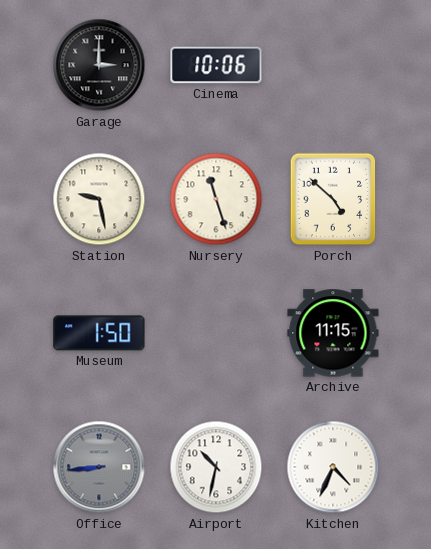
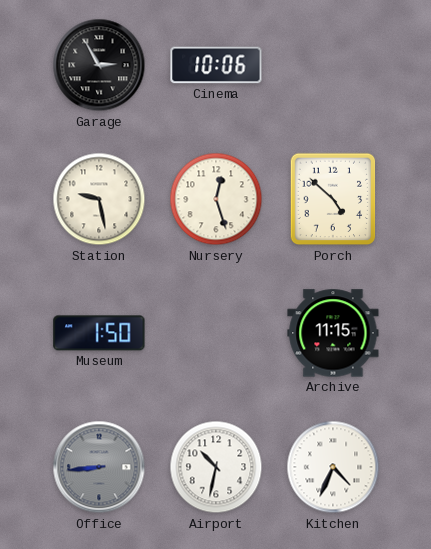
Garage: 3:00 -> 2:55 (99, 65)
Nursery: 11:27 -> 12:27 (216, 199)
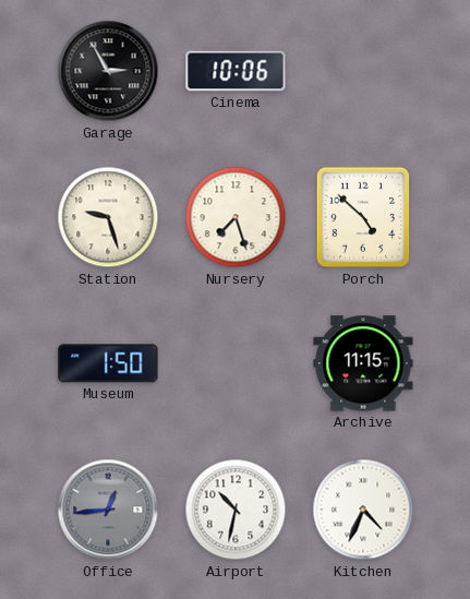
Station: 9:28 -> 9:27 (108, 217)
Nursery: 12:27 -> 7:27 (236, 217)
Office: 8:44 -> 12:44 (108, 510)
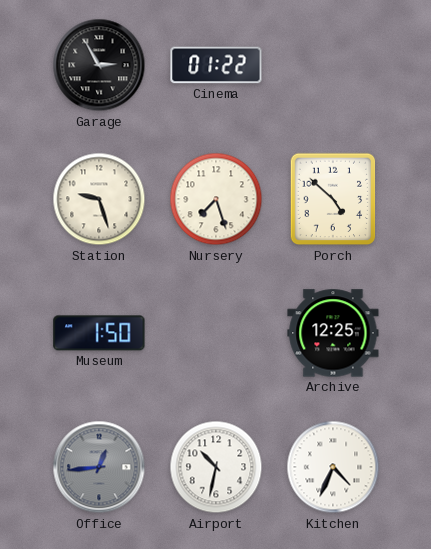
Cinema: 10:06 -> 01:22 (216, 65)
Archive: 11:15 -> 12:25 (333, 333)
